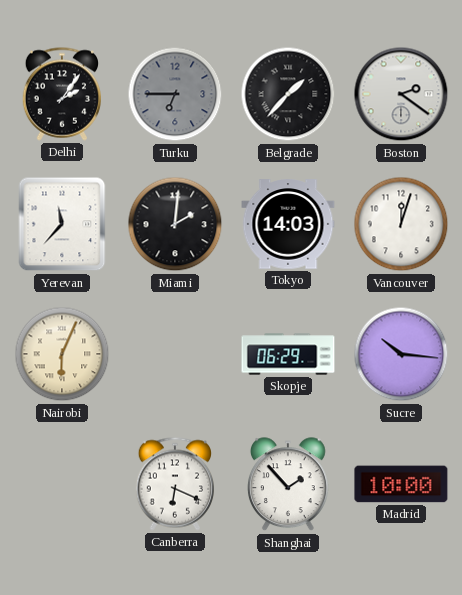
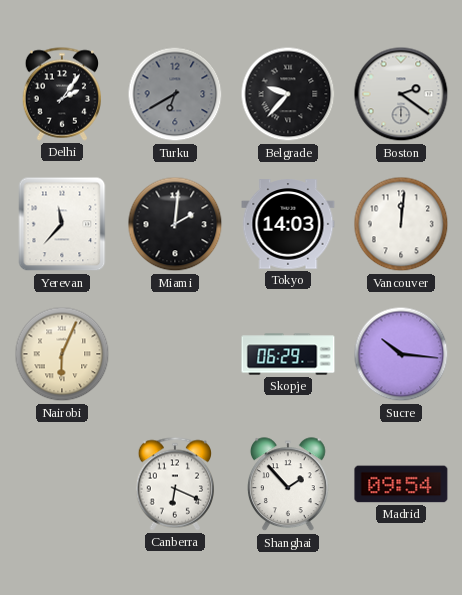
Turku: 6:45 -> 6:40 (175, 94)
Belgrade: 1:37 -> 9:37 (288, 94)
Vancouver: 12:03 -> 12:01 (401, 224)
Madrid: 10:00 -> 09:54 (401, 484)
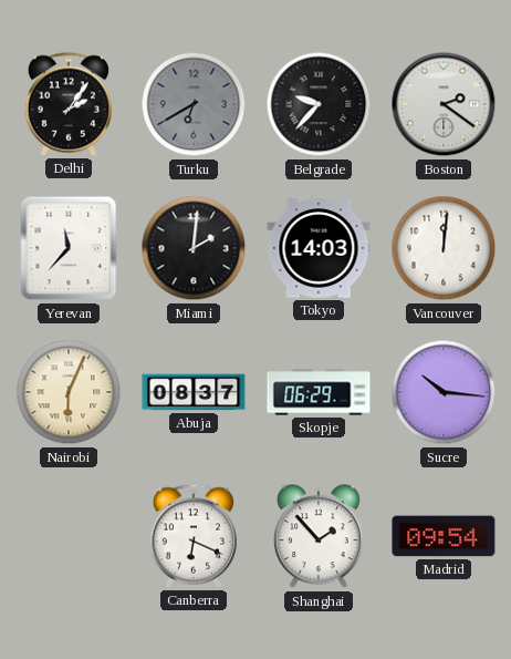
Abuja: none -> 08:37 (194, 392)
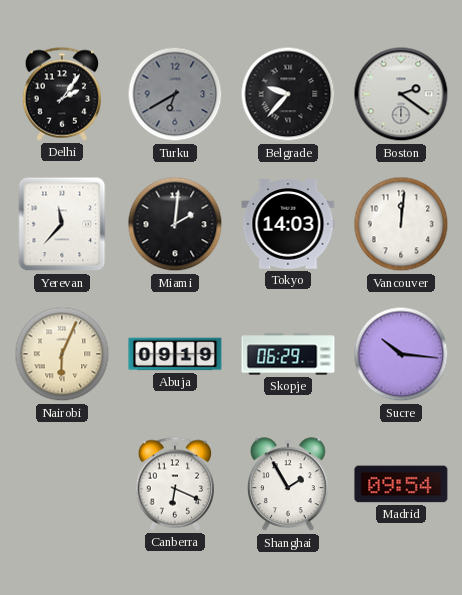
Abuja: 08:37 -> 09:19 (175, 354)
Shanghai: 1:53 -> 1:55 (289, 485)
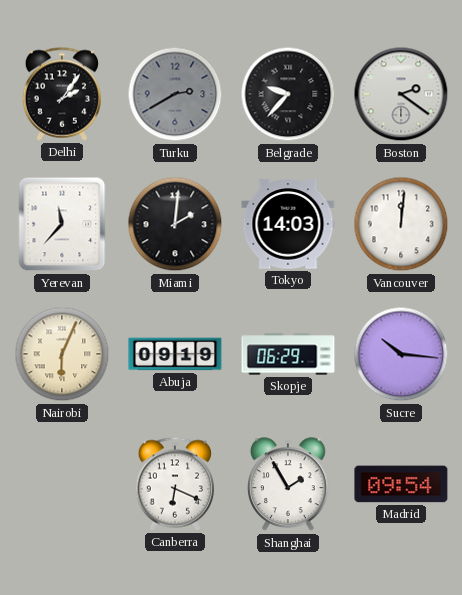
Turku: 6:40 -> 2:40 (175, 94)
